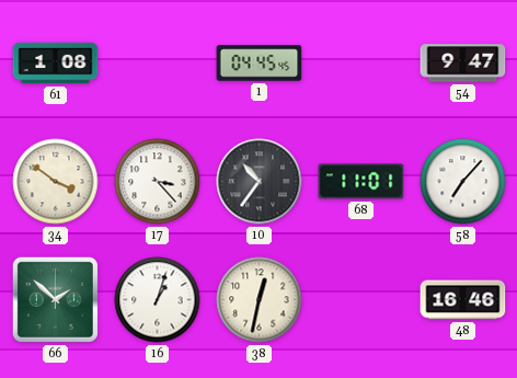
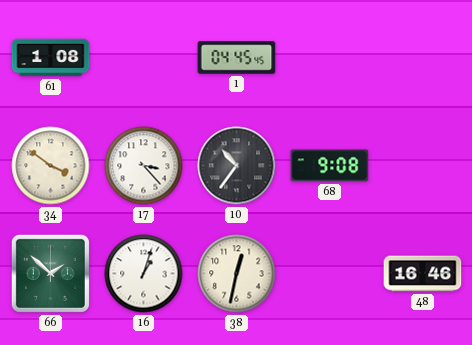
54: 9:47 -> none (463, 64)
68: 11:01 -> 9:08 (330, 166)
58: 7:07 -> none (463, 182)
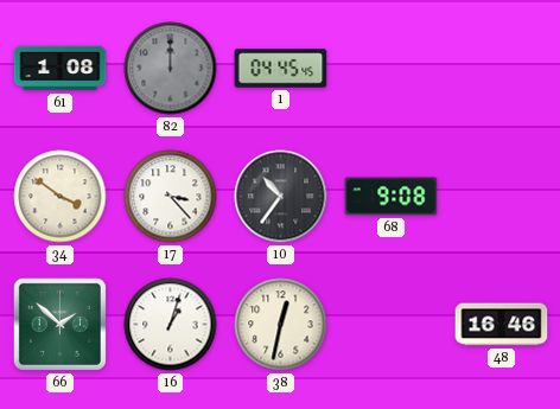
82: none -> 12:00 (171, 69)
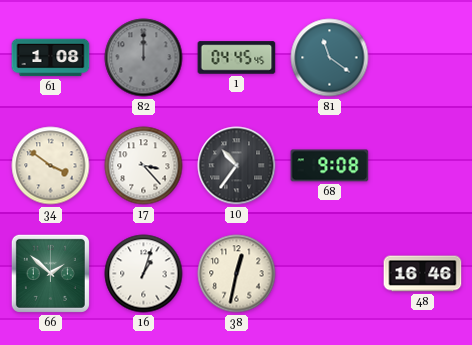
81: none -> 11:21 (330, 58)
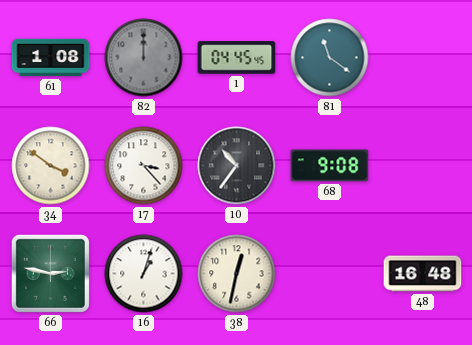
66: 1:52 -> 2:47 (50, 273)
48: 16:46 -> 16:48 (423, 274)
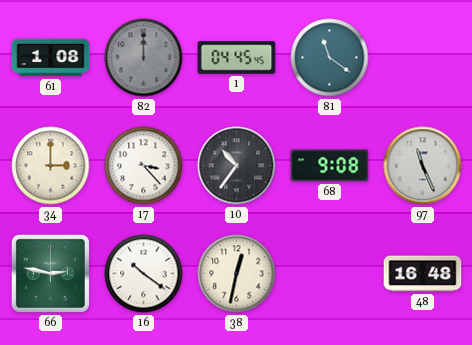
34: 3:51 -> 3:00 (51, 166)
97: none -> 11:26 (423, 166)
16: 1:03 -> 10:21 (144, 274)
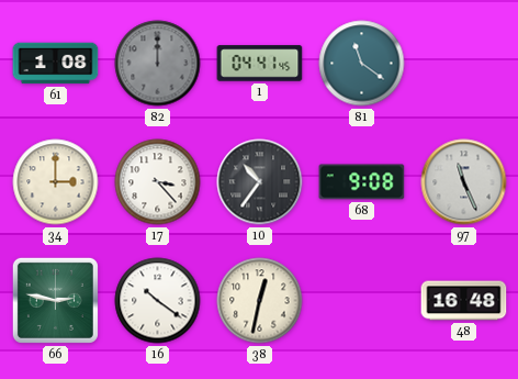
1: 04:45 -> 04:41 (260, 64)
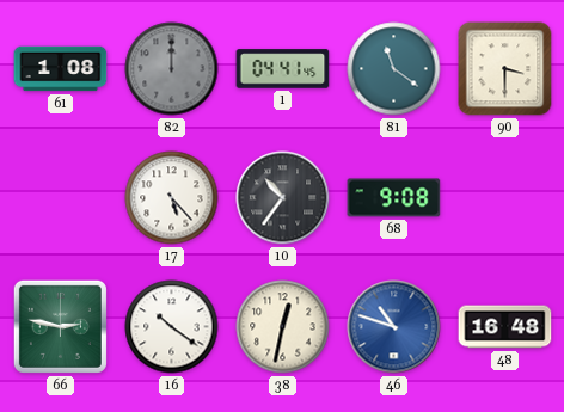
90: none -> 3:30 (505, 69)
34: 3:00 -> none (56, 182)
17: 3:23 -> 5:23 (172, 198)
97: 11:26 -> none (464, 182)
46: none -> 10:48 (394, 327)
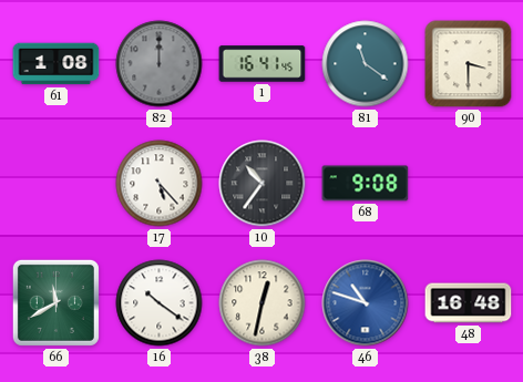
1: 04:41 -> 16:41 (263, 64)
66: 2:47 -> 11:40 (55, 302)
